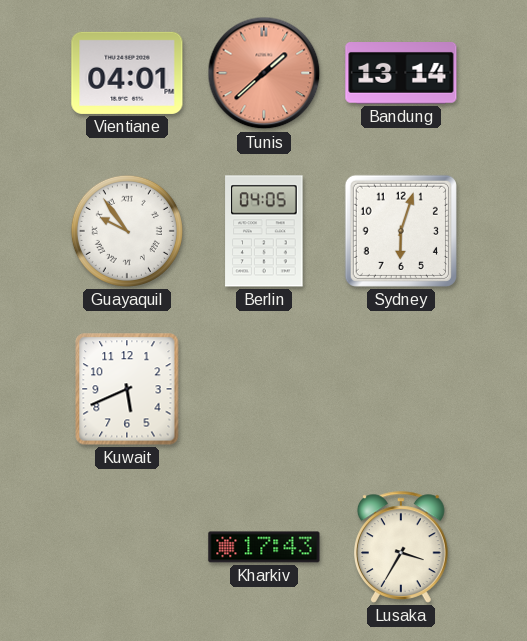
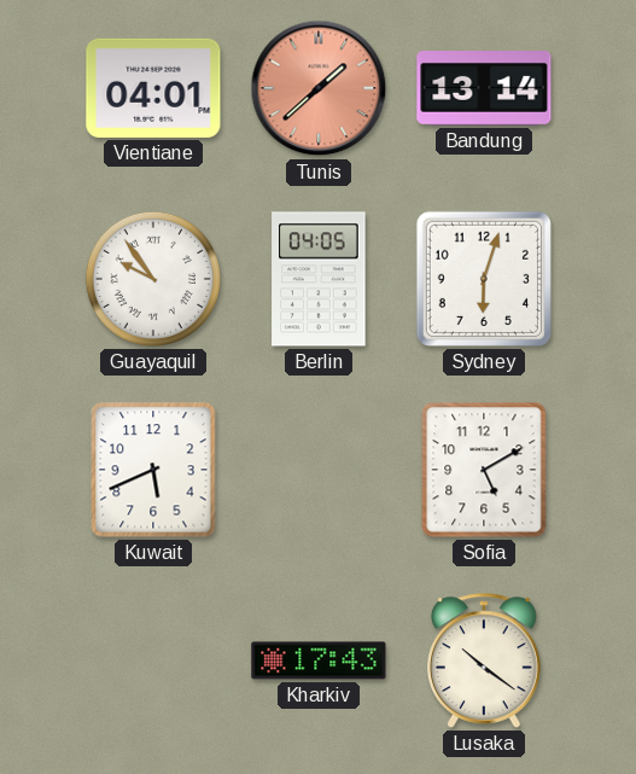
Sofia: none -> 5:10 (484, 470)
Lusaka: 3:35 -> 10:21 (485, 660)
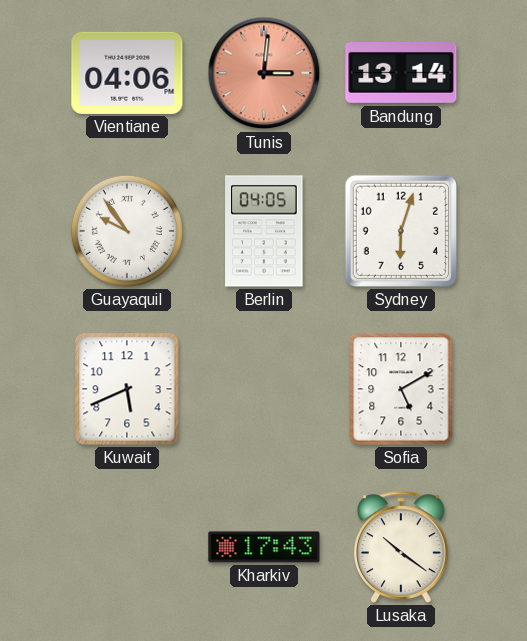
Vientiane: 04:01 -> 04:06 (127, 73)
Tunis: 1:38 -> 3:01 (264, 73)
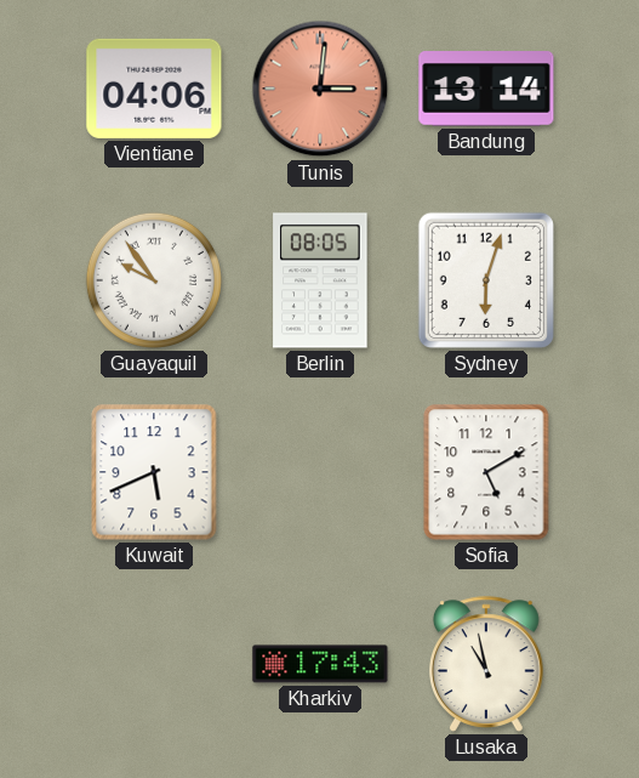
Berlin: 04:05 -> 08:05 (320, 280)
Lusaka: 10:21 -> 10:58 (487, 664)
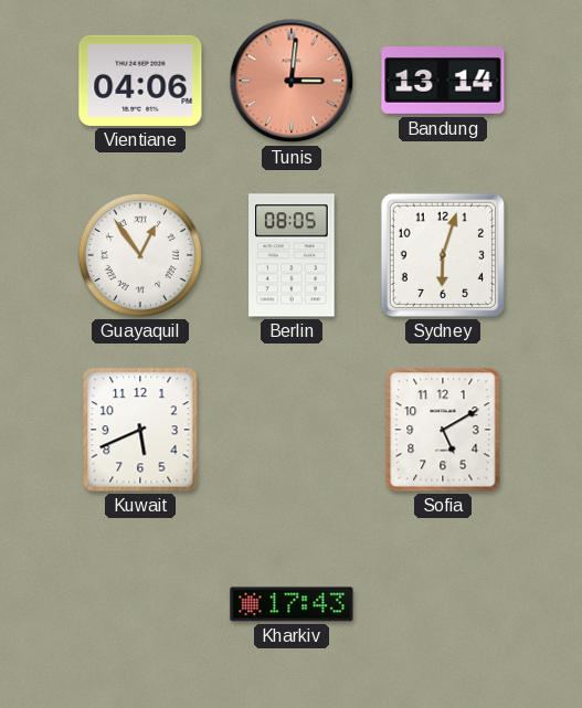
Guayaquil: 9:54 -> 12:54 (140, 255)
Lusaka: 10:58 -> none (487, 664)
